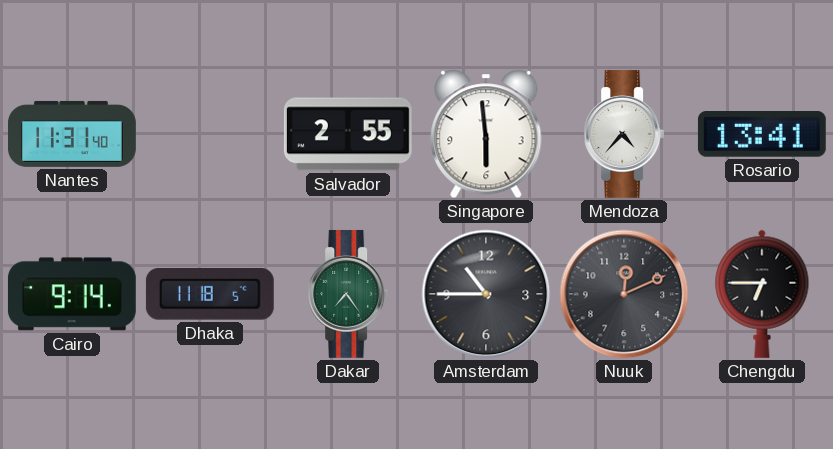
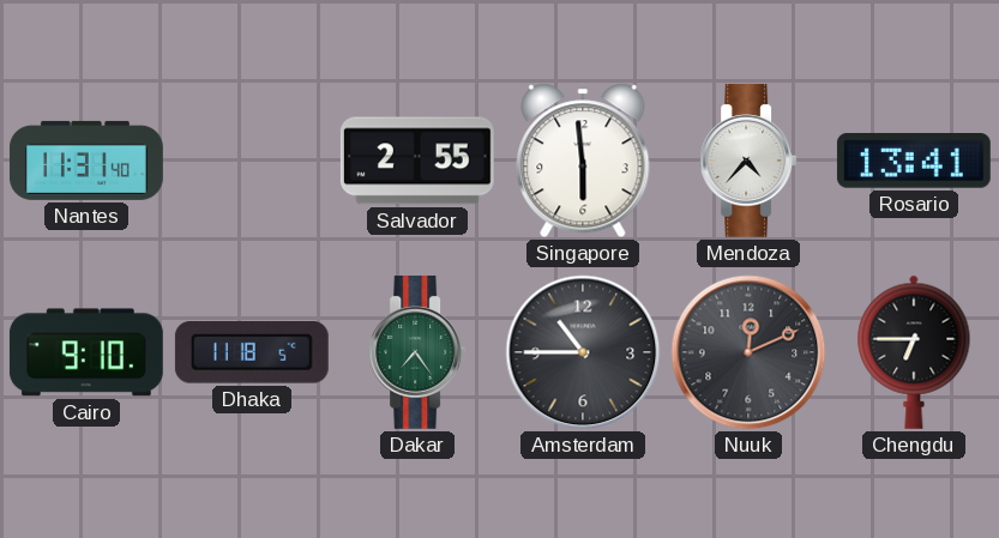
Cairo: 9:14 -> 9:10 (86, 352)
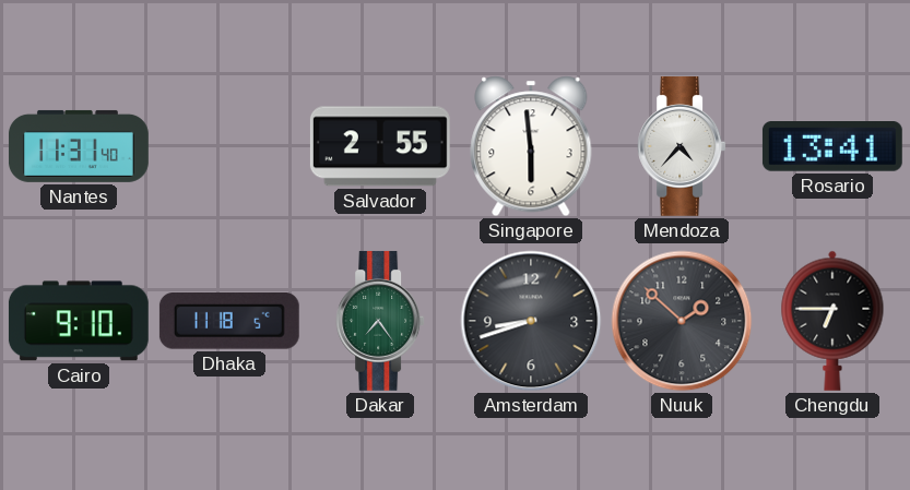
Amsterdam: 10:45 -> 8:42 (531, 321)
Nuuk: 12:11 -> 1:52 (682, 321)
